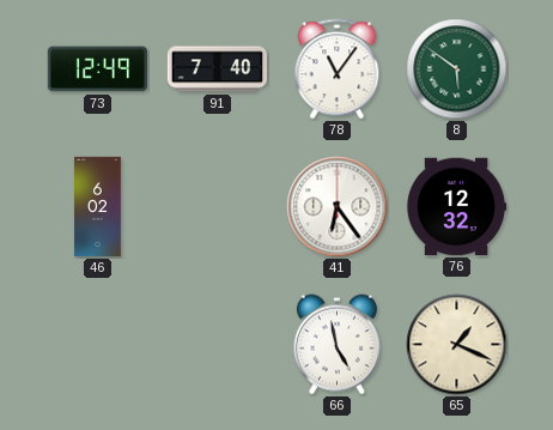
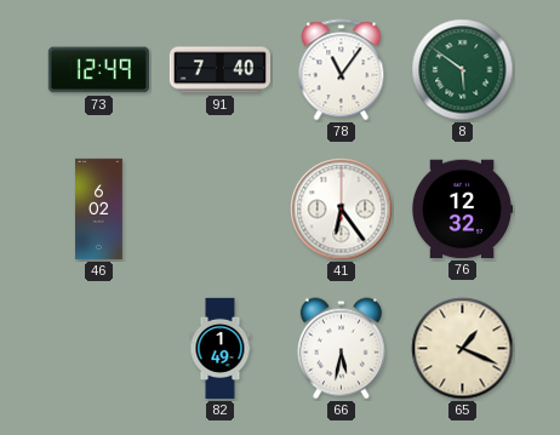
82: none -> 1:49 (221, 349)
66: 4:58 -> 5:32 (341, 349)
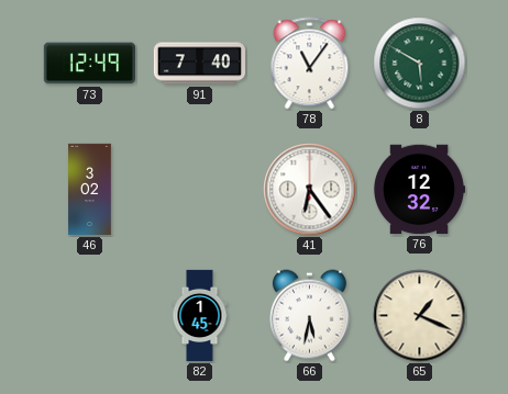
8: 5:51 -> 5:50 (420, 64)
46: 6:02 -> 3:02 (90, 190)
82: 1:49 -> 1:45 (200, 316)
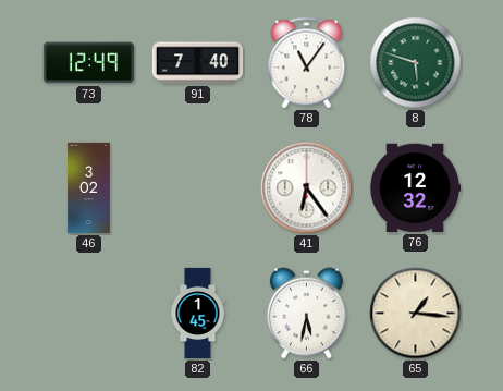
8: 5:50 -> 5:48 (416, 63)
65: 1:19 -> 1:16 (416, 314)
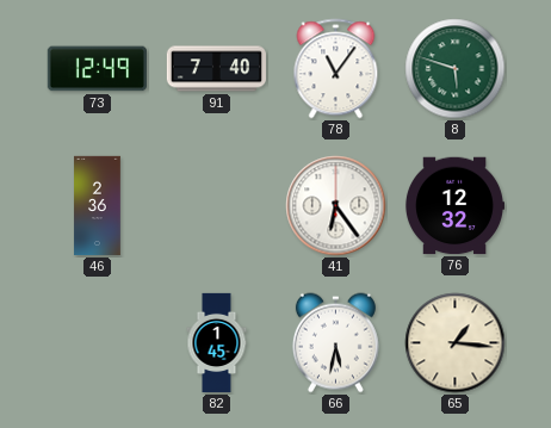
46: 3:02 -> 2:36 (98, 206)
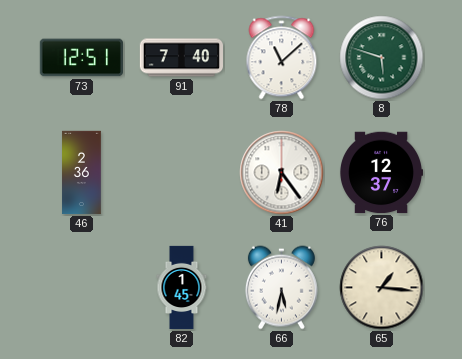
73: 12:49 -> 12:51 (81, 58)
78: 11:06 -> 11:08 (282, 58)
76: 12:32 -> 12:37 (380, 173)
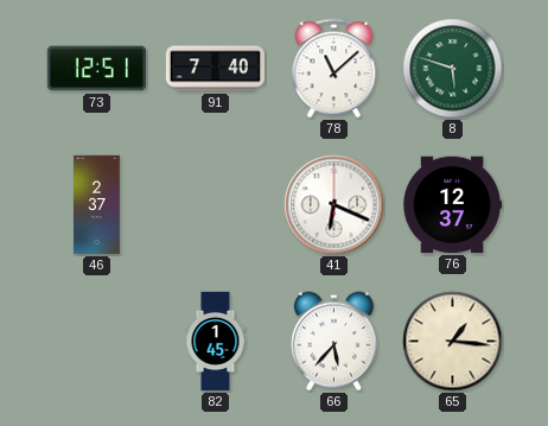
46: 2:36 -> 2:37 (97, 205)
41: 6:24 -> 6:19 (334, 205)
66: 5:32 -> 5:37 (333, 342)
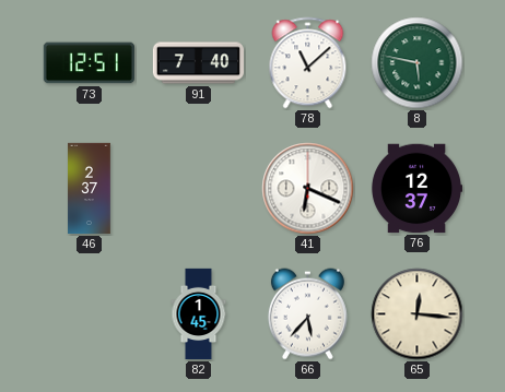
8: 5:48 -> 5:47 (418, 63)
65: 1:16 -> 12:16 (418, 314)
